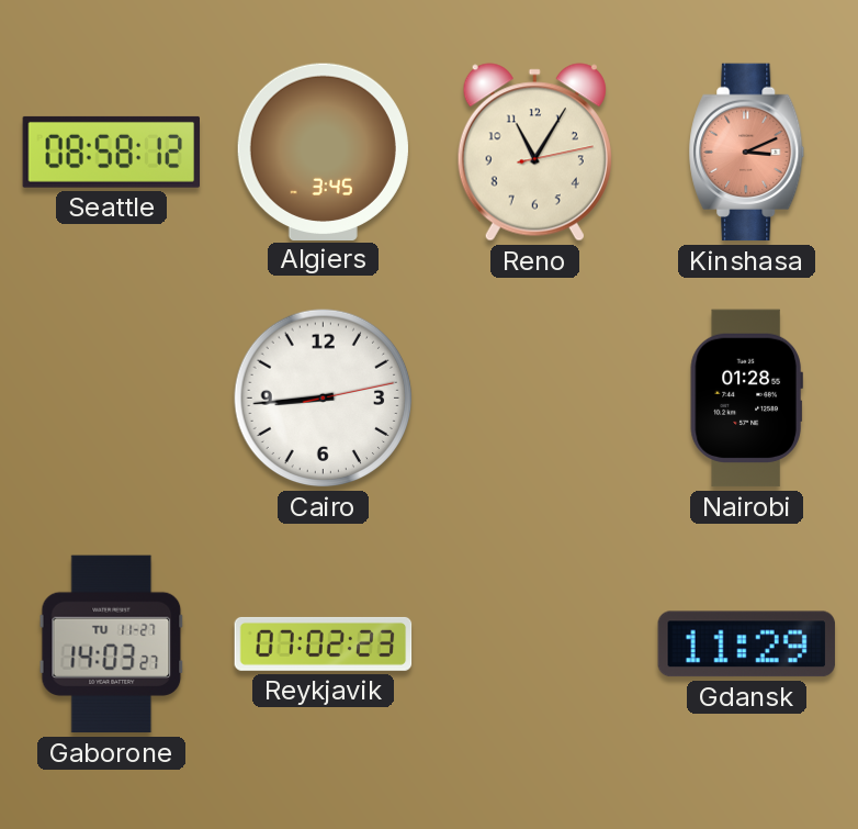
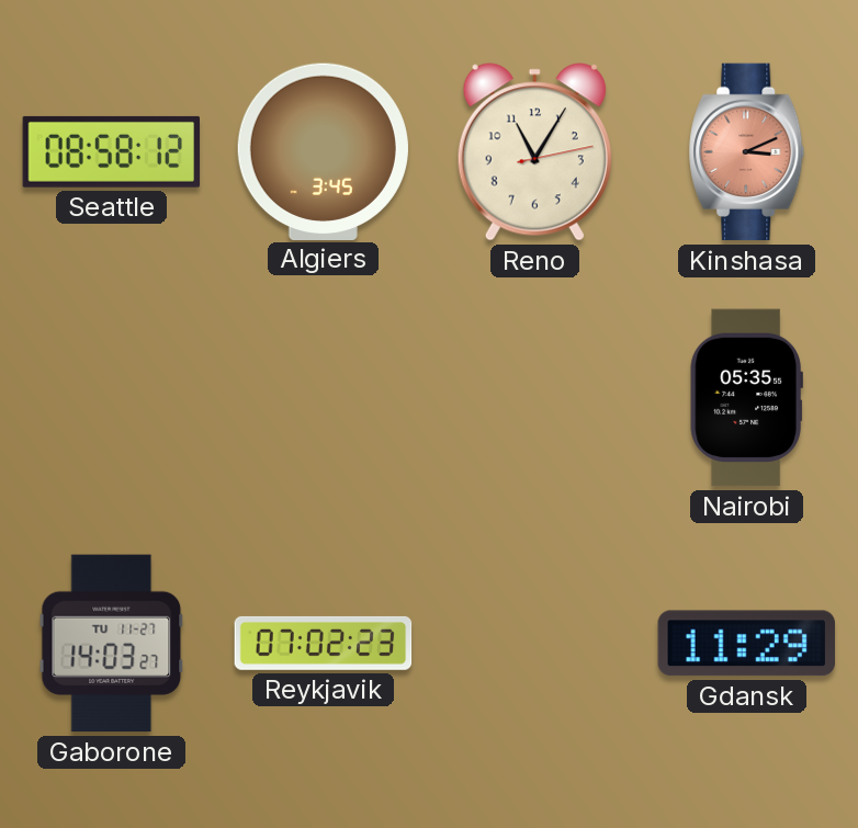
Cairo: 8:44 -> none (324, 399)
Nairobi: 01:28 -> 05:35 (746, 398)
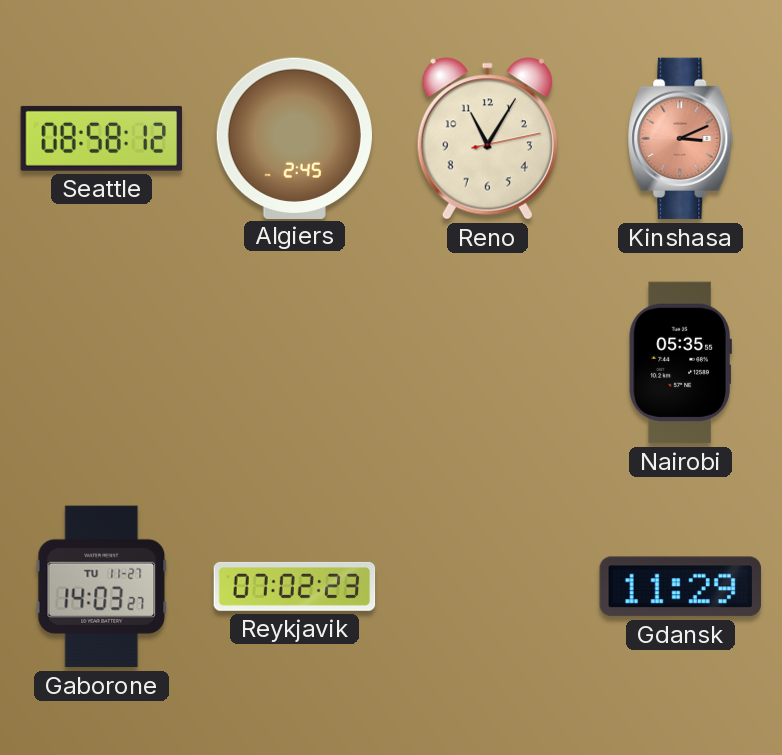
Algiers: 3:45 -> 2:45 (294, 138)
